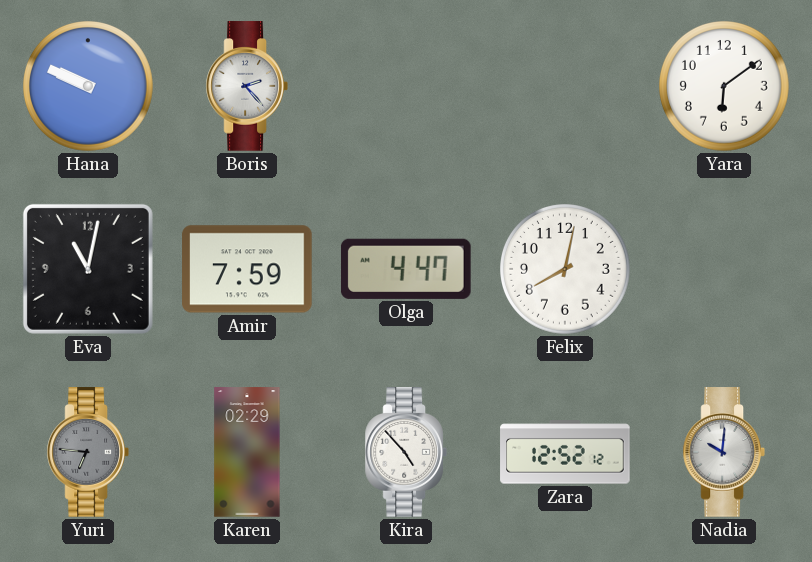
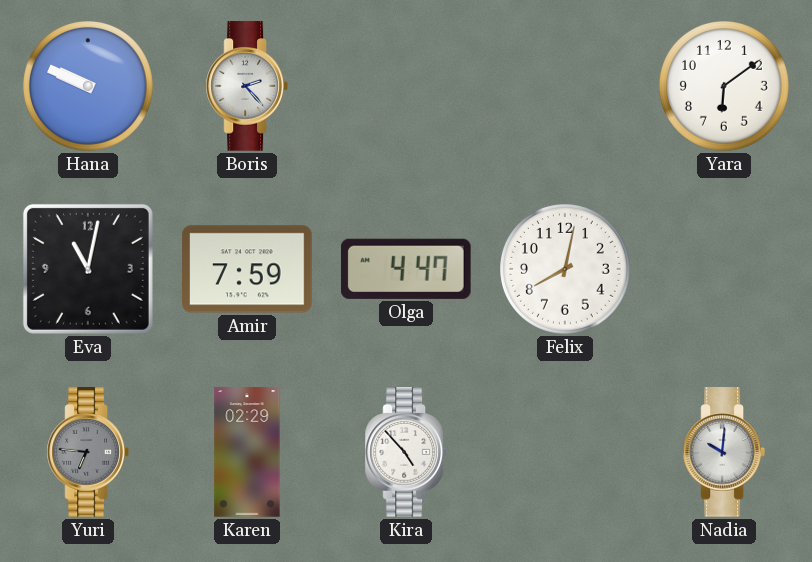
Zara: 12:52 -> none (565, 452)
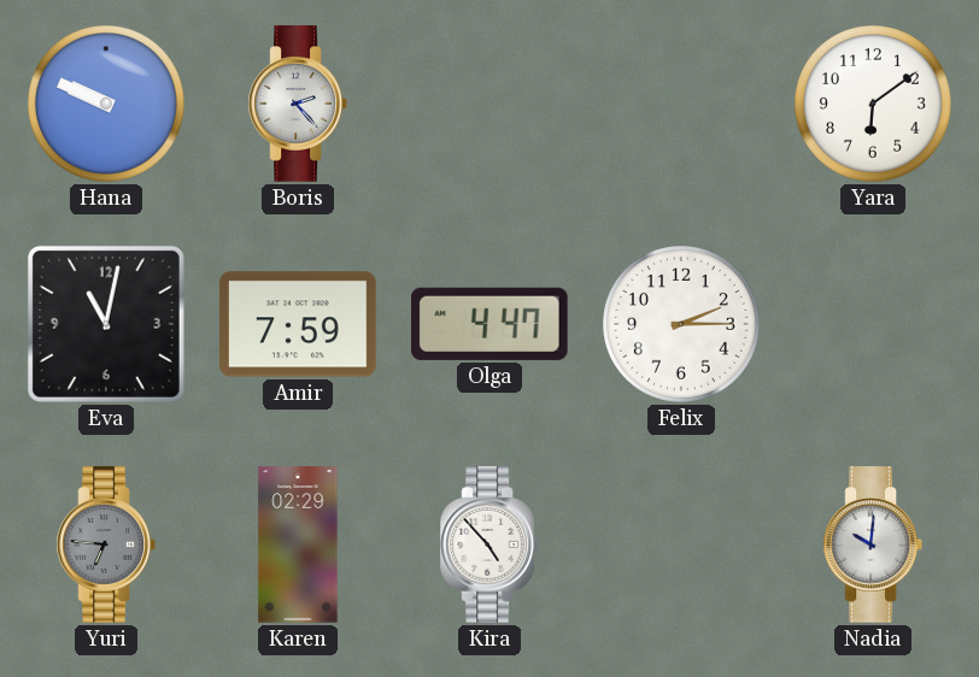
Felix: 8:02 -> 2:15 (682, 325)
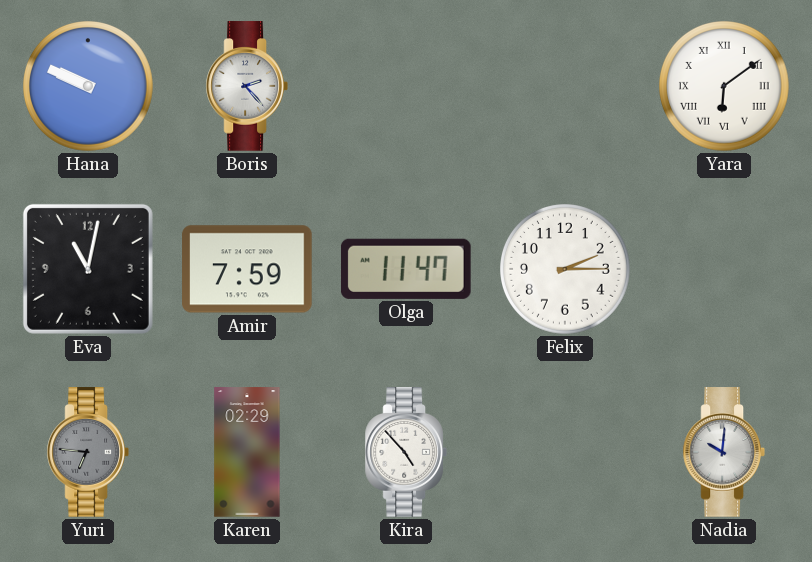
Yara numerals: Arabic -> Roman (725, 87)
Olga: 4:47 -> 11:47 (406, 269)
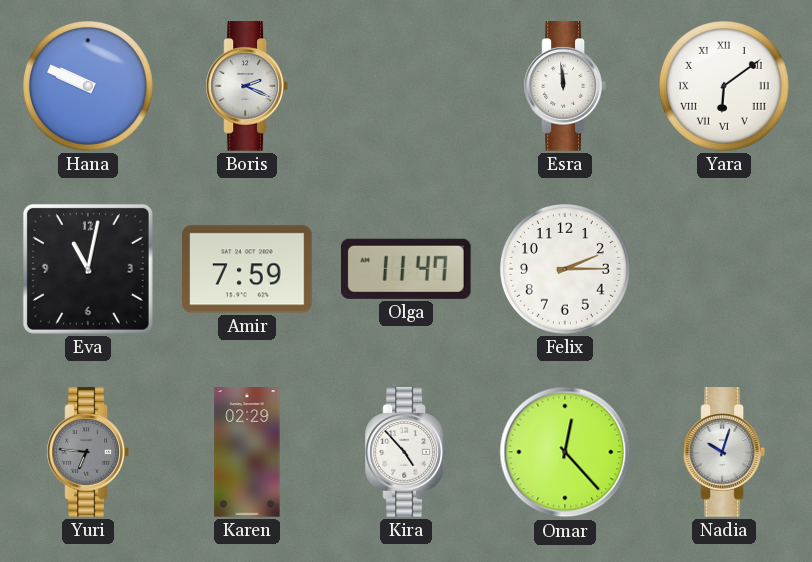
Boris: 2:23 -> 2:19 (246, 86)
Esra: none -> 11:59 (564, 86)
Omar: none -> 12:23 (565, 452)
Nadia: 10:01 -> 10:03 (723, 452)
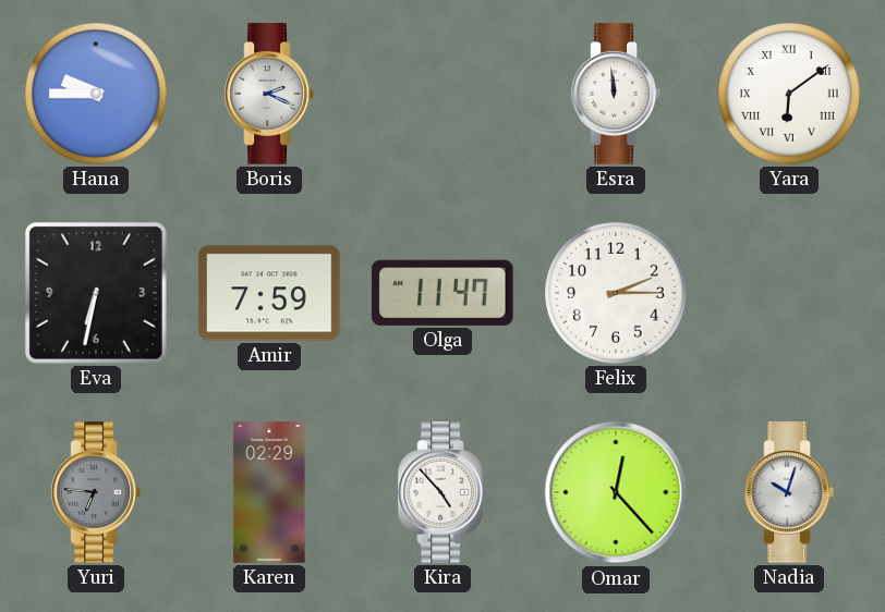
Hana: 9:49 -> 9:45 (97, 95)
Eva: 11:02 -> 6:32 (96, 293)
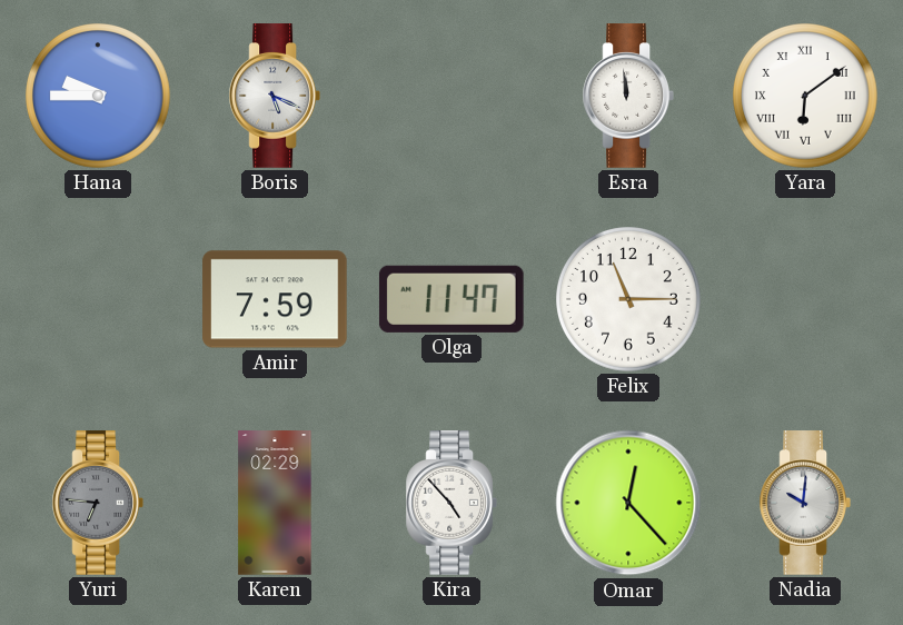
Boris: 2:19 -> 5:19 (274, 96)
Eva: 6:32 -> none (96, 293)
Felix: 2:15 -> 11:15 (629, 300)
Nadia: 10:03 -> 10:01 (804, 503)
